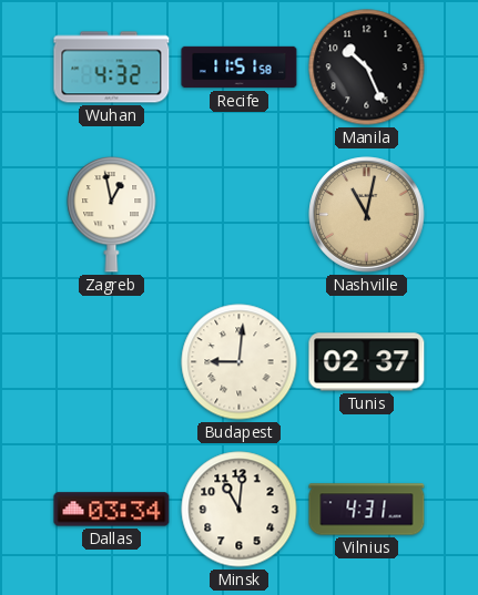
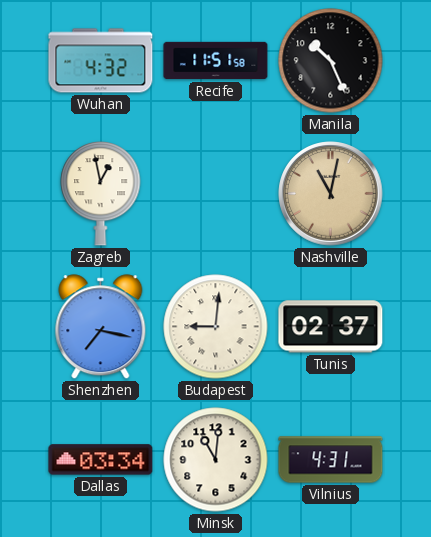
Shenzhen: none -> 7:17 (101, 327)
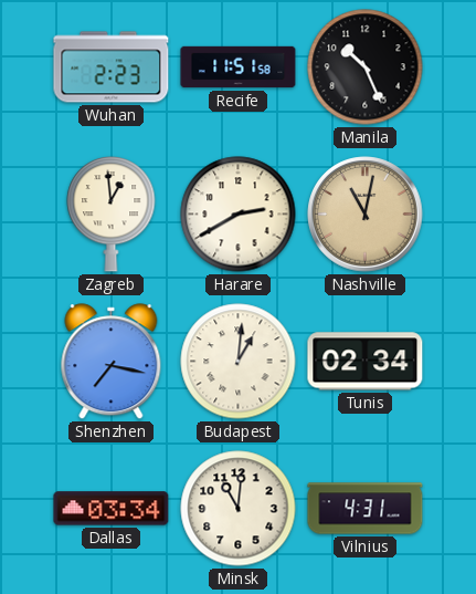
Wuhan: 4:32 -> 2:23 (112, 67)
Zagreb: 12:58 -> 12:59 (112, 215)
Harare: none -> 2:40 (239, 215)
Budapest: 9:01 -> 1:01 (239, 362)
Tunis: 02:37 -> 02:34 (366, 362)
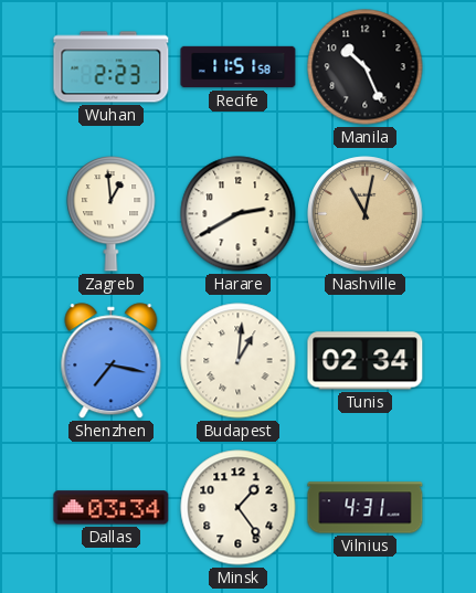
Minsk: 11:01 -> 1:24 (239, 508)
